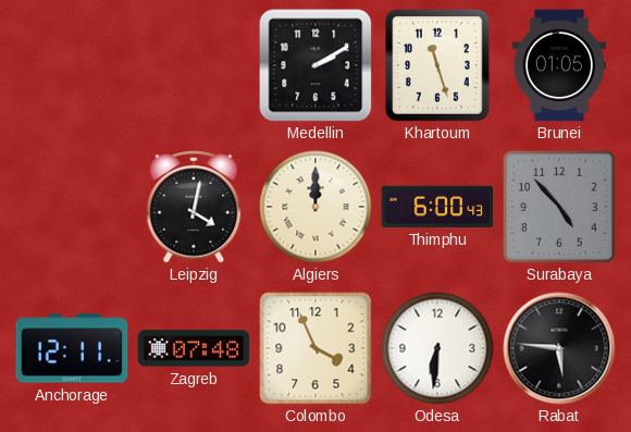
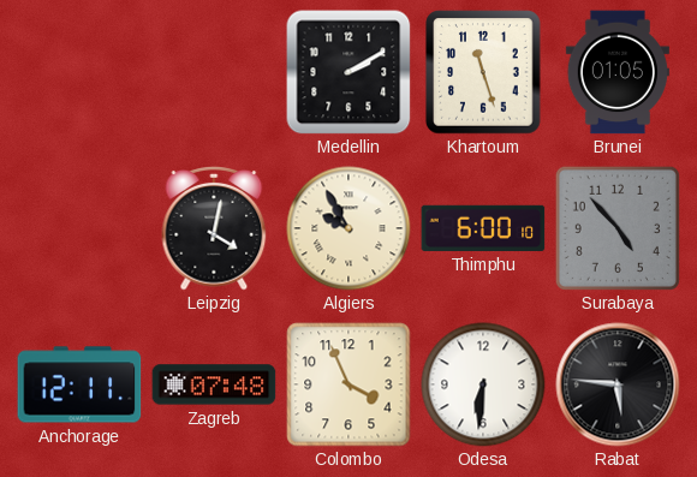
Algiers: 12:00 -> 9:55 (348, 228)
Thimphu: 6:00:43 -> 6:00:10 (483, 228)
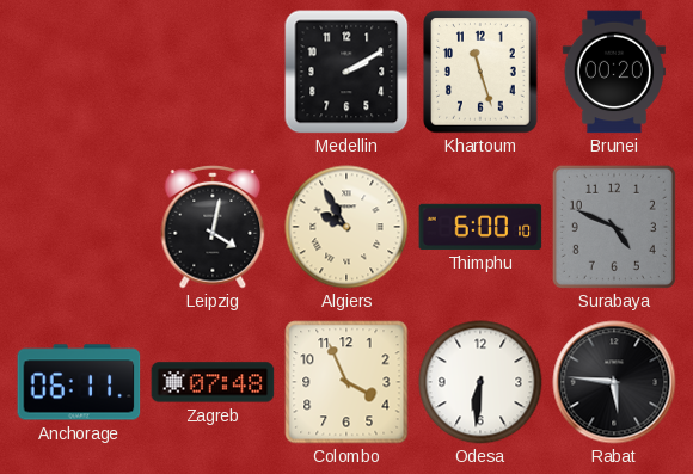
Brunei: 01:05 -> 00:20 (614, 72)
Surabaya: 4:53 -> 4:49 (614, 227)
Anchorage: 12:11 -> 06:11 (79, 382)
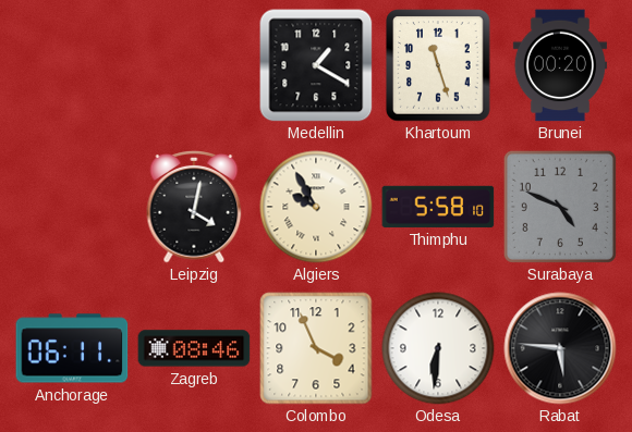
Medellin: 2:10 -> 1:20 (316, 65)
Thimphu: 6:00 -> 5:58 (438, 207)
Zagreb: 07:48 -> 08:46 (194, 348)
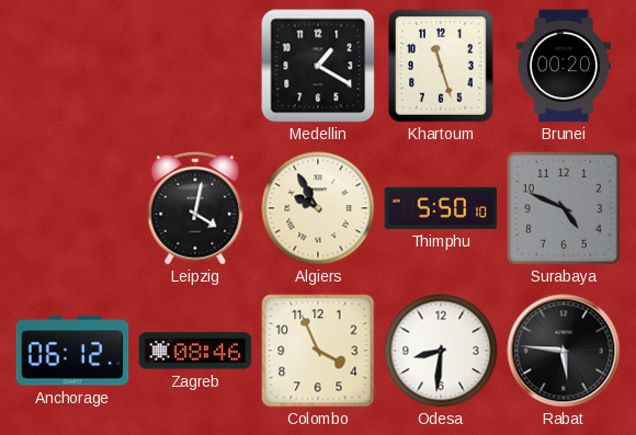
Thimphu: 5:58 -> 5:50 (441, 208)
Anchorage: 06:11 -> 06:12 (72, 351)
Odesa: 6:31 -> 8:31 (441, 351)
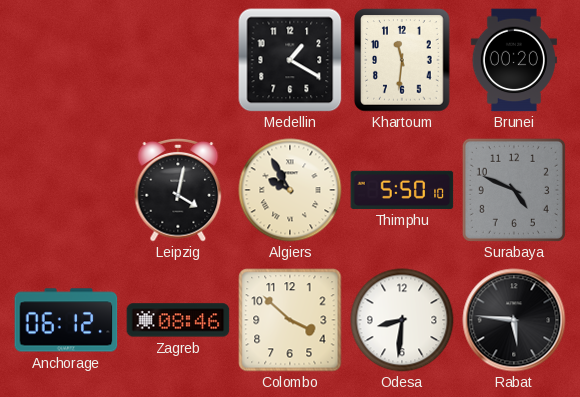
Khartoum: 11:27 -> 11:31 (402, 60)
Colombo: 3:56 -> 3:52 (290, 320)
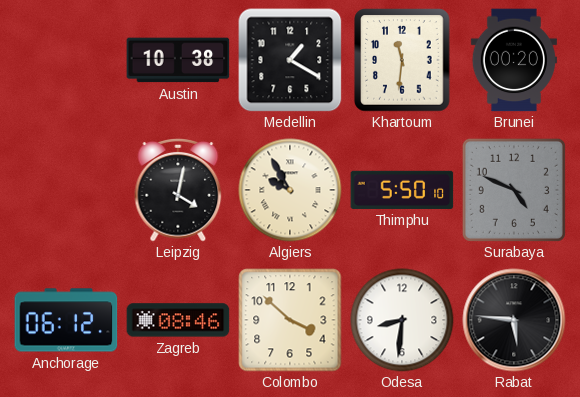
Austin: none -> 10:38 (178, 60)
